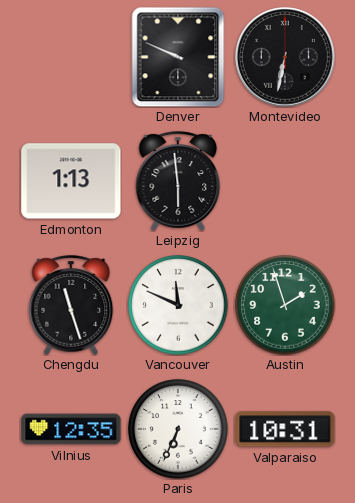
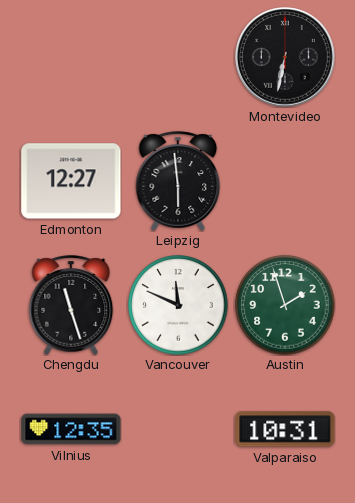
Denver: 9:49 -> none (178, 57)
Edmonton: 1:13 -> 12:27 (71, 181)
Paris: 6:34 -> none (178, 429)
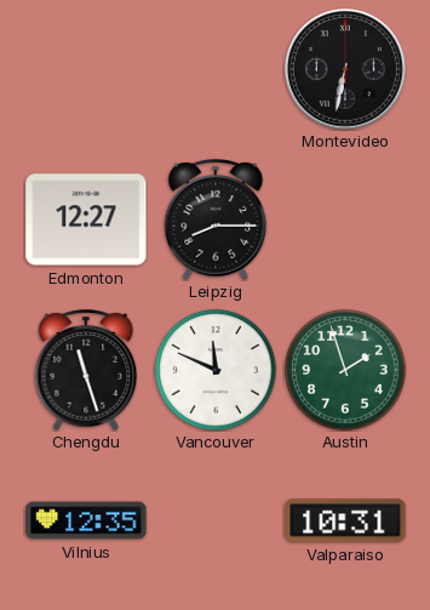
Leipzig: 5:59 -> 8:15 (216, 220)
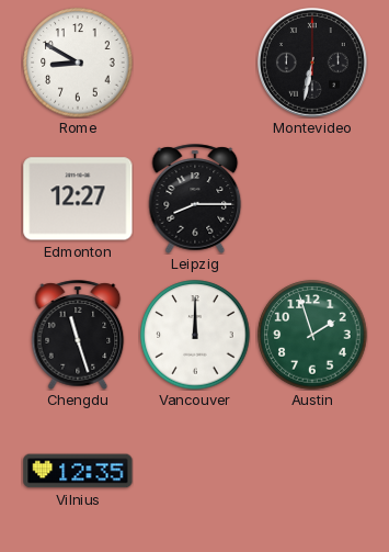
Rome: none -> 8:50 (78, 63)
Vancouver: 11:49 -> 12:00 (195, 335)
Valparaiso: 10:31 -> none (345, 520)
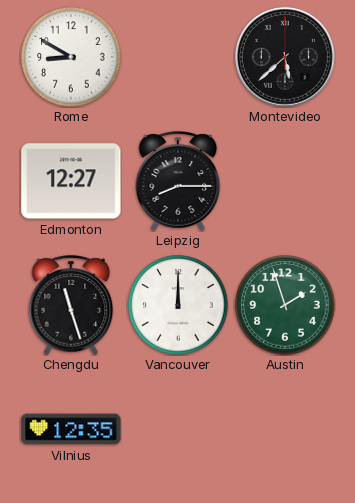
Montevideo: 6:32 -> 5:38 (286, 58)
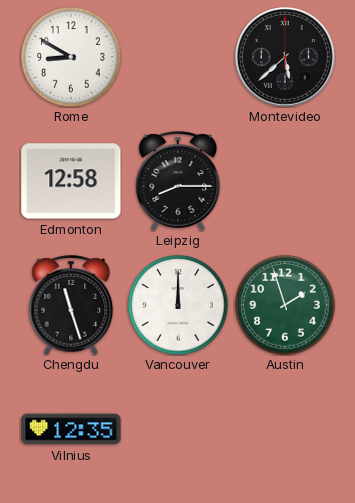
Edmonton: 12:27 -> 12:58 (71, 181)
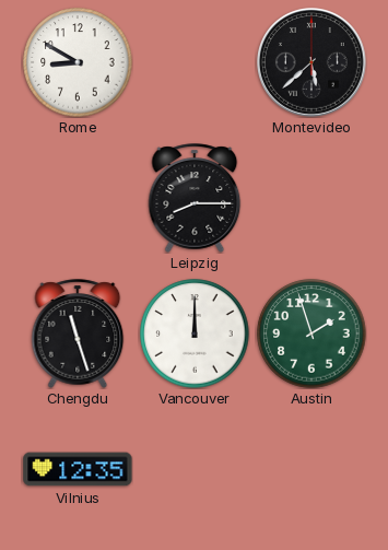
Edmonton: 12:58 -> none (71, 181)
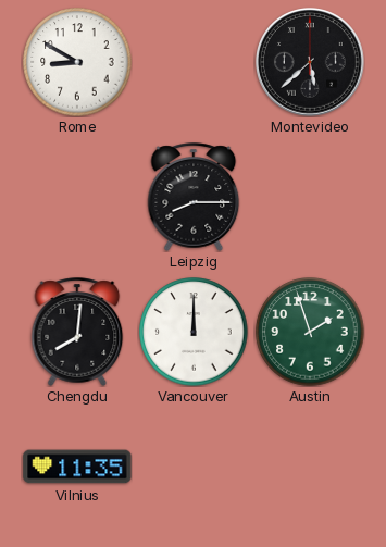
Chengdu: 11:27 -> 8:01 (77, 332)
Vilnius: 12:35 -> 11:35 (77, 467)
